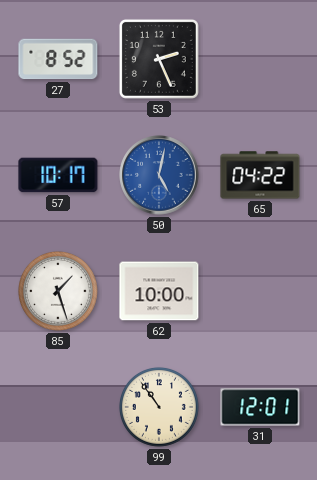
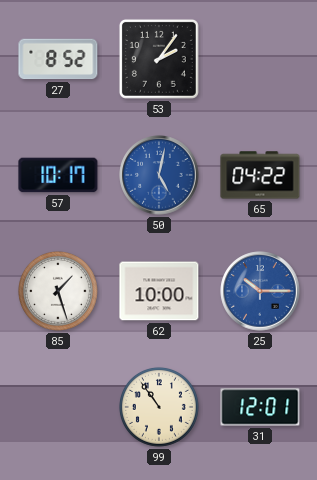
53: 2:26 -> 2:06 (159, 59)
25: none -> 10:15 (260, 291)
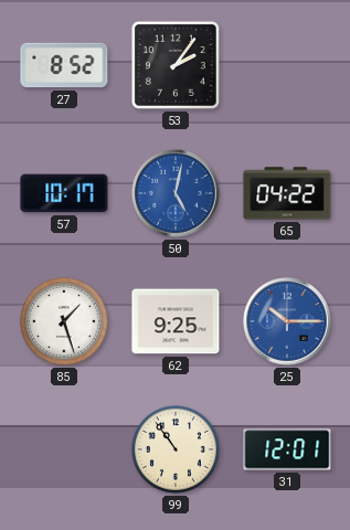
62: 10:00 -> 9:25 (176, 321)
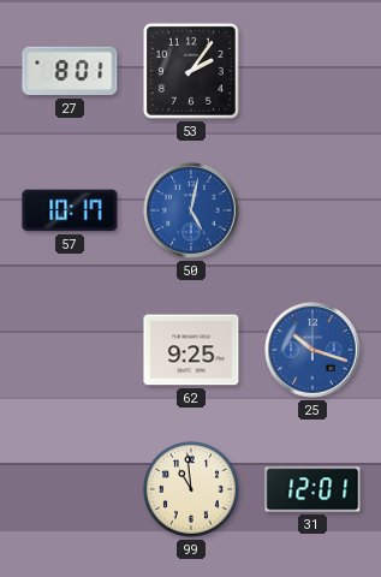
27: 8:52 -> 8:01 (70, 71)
65: 04:22 -> none (287, 193)
85: 1:27 -> none (64, 321)
25: 10:15 -> 10:18 (312, 350)
99: 10:54 -> 10:59 (191, 489)
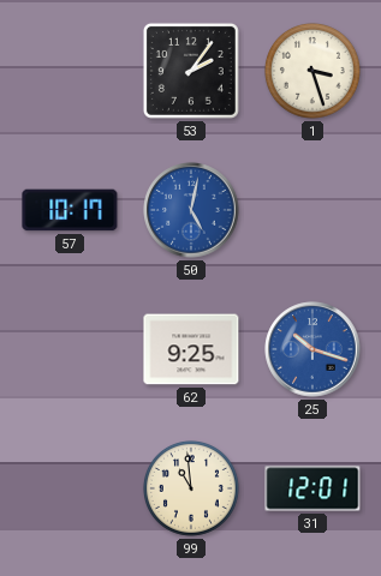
27: 8:01 -> none (70, 71)
1: none -> 3:27 (312, 71)
